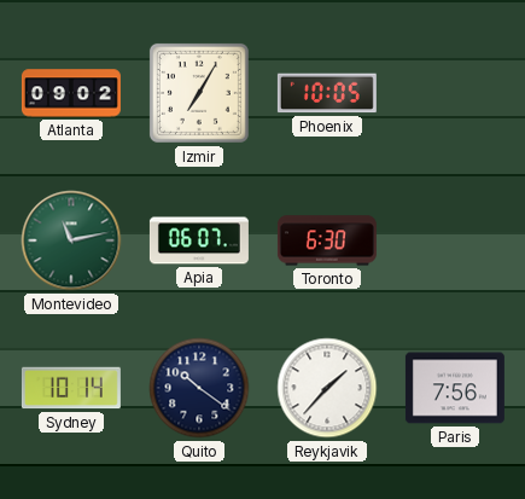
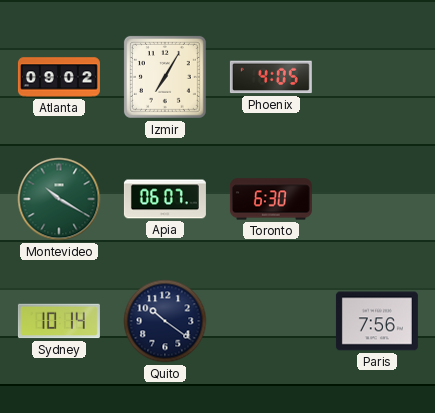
Phoenix: 10:05 -> 4:05 (271, 77)
Montevideo: 11:13 -> 10:20 (59, 199)
Reykjavik: 1:37 -> none (327, 388)
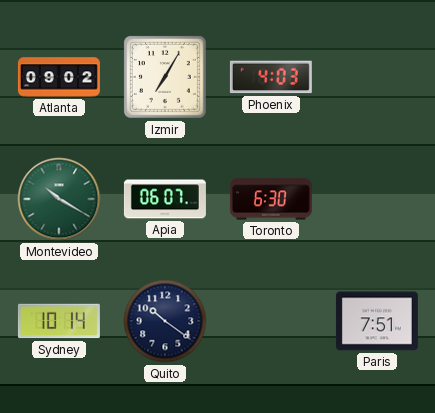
Phoenix: 4:05 -> 4:03 (271, 77)
Paris: 7:56 -> 7:51 (377, 321)
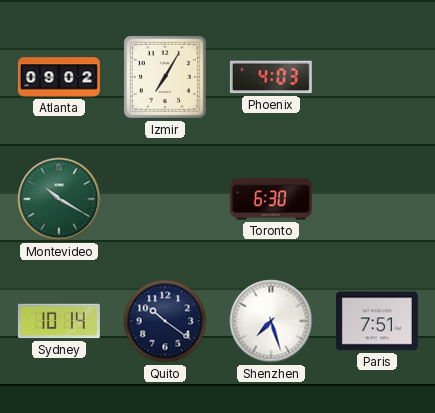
Apia: 06:07 -> none (165, 199)
Shenzhen: none -> 7:27 (271, 321)
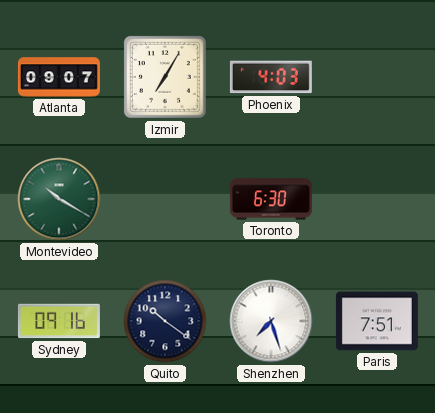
Atlanta: 09:02 -> 09:07 (59, 77)
Sydney: 10:14 -> 09:16 (59, 321)
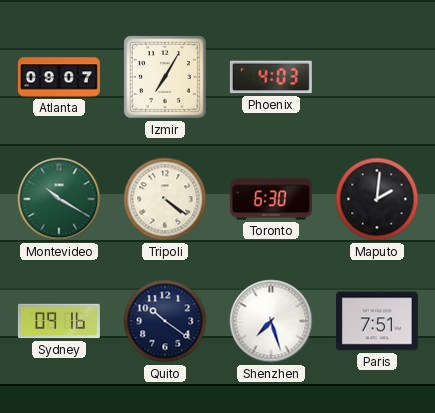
Tripoli: none -> 4:21 (165, 199)
Maputo: none -> 2:01 (377, 199)
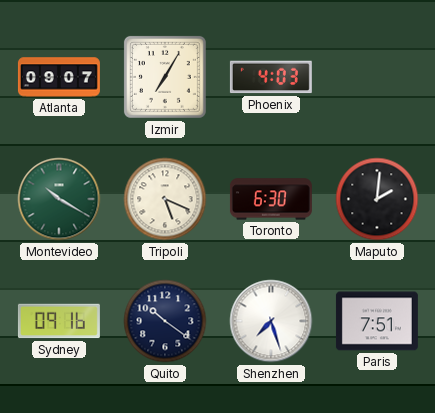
Tripoli: 4:21 -> 5:19 (165, 199)
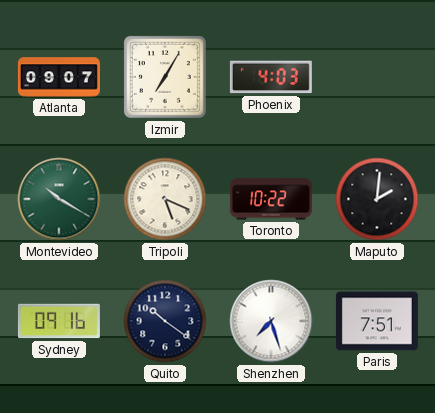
Toronto: 6:30 -> 10:22 (271, 199)
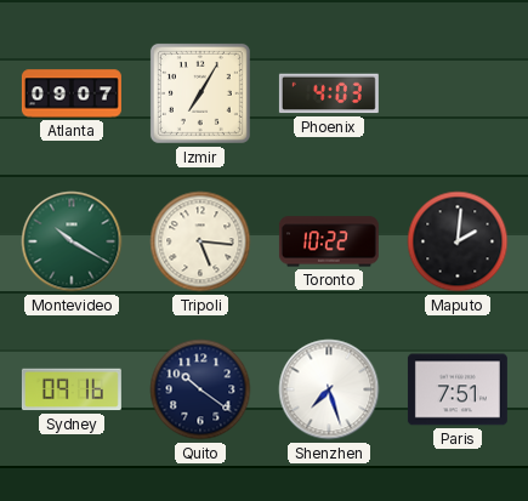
Tripoli: 5:19 -> 5:16 (200, 241)
